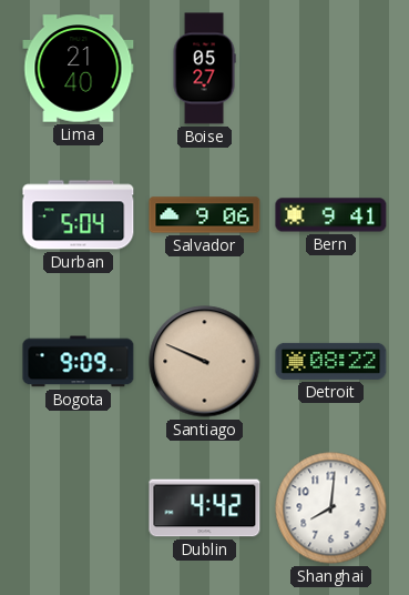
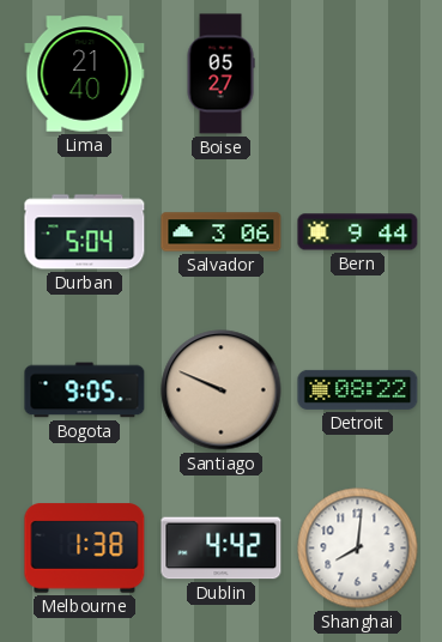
Salvador: 9:06 -> 3:06 (222, 232)
Bern: 9:41 -> 9:44 (358, 232)
Bogota: 9:09 -> 9:05 (85, 390)
Melbourne: none -> 1:38 (85, 549)
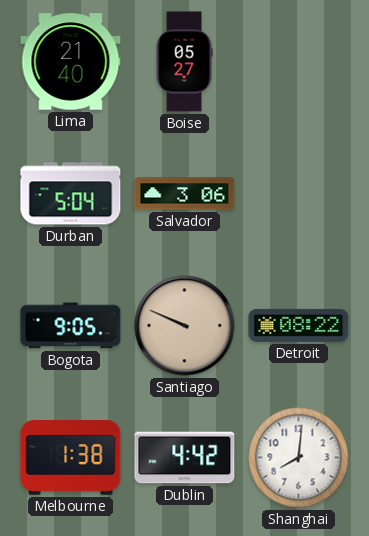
Bern: 9:44 -> none (358, 232)
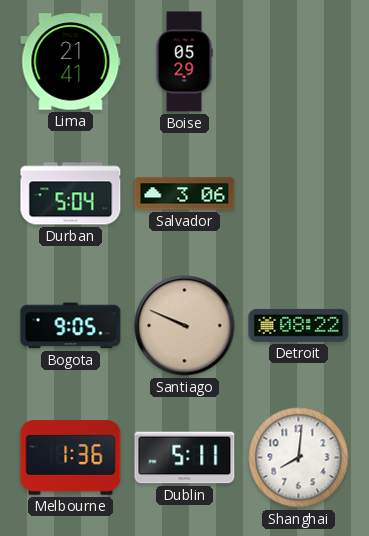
Lima: 21:40 -> 21:41 (71, 62)
Boise: 05:27 -> 05:29 (184, 62)
Melbourne: 1:38 -> 1:36 (71, 458)
Dublin: 4:42 -> 5:11 (185, 458)
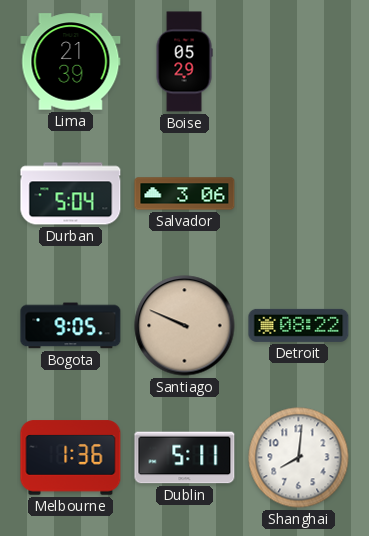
Lima: 21:41 -> 21:39 (71, 62)
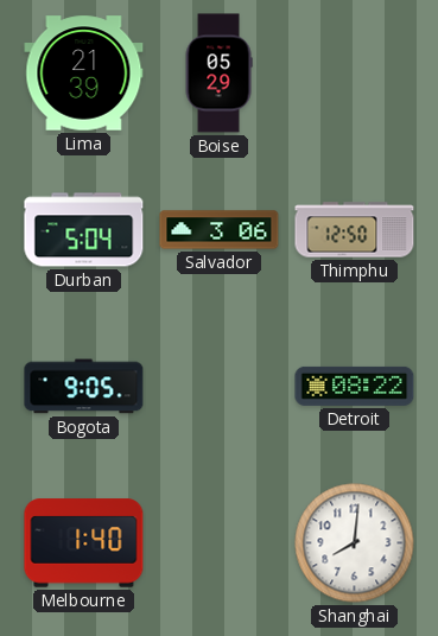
Thimphu: none -> 12:50 (355, 230)
Santiago: 9:49 -> none (185, 326)
Melbourne: 1:36 -> 1:40 (84, 543)
Dublin: 5:11 -> none (185, 458)
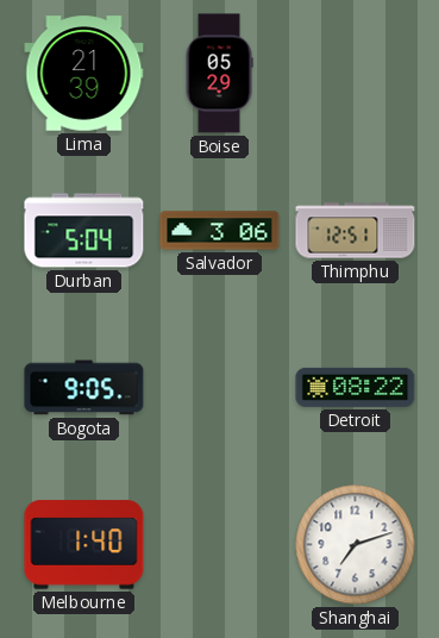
Thimphu: 12:50 -> 12:51 (356, 231)
Shanghai: 8:01 -> 7:12 (356, 545)
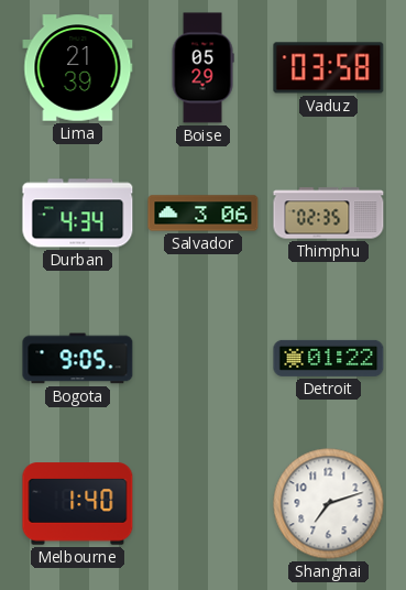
Vaduz: none -> 03:58 (329, 68)
Durban: 5:04 -> 4:34 (78, 214)
Thimphu: 12:51 -> 02:35 (329, 214)
Detroit: 08:22 -> 01:22 (329, 358)
